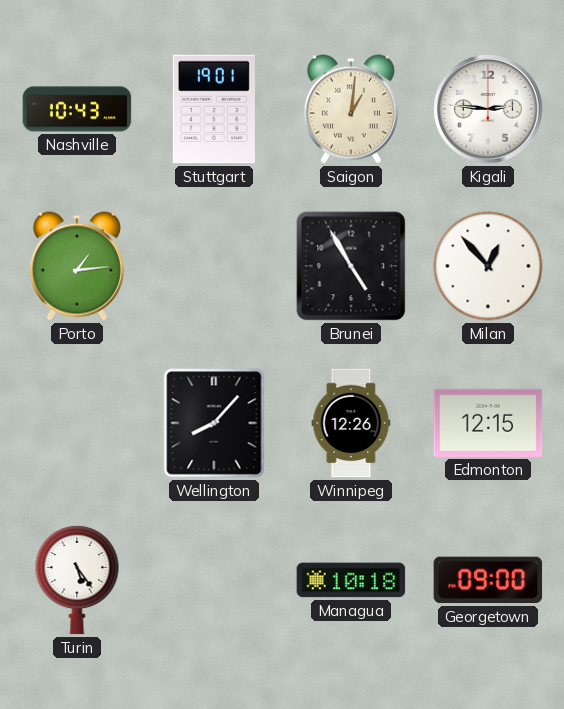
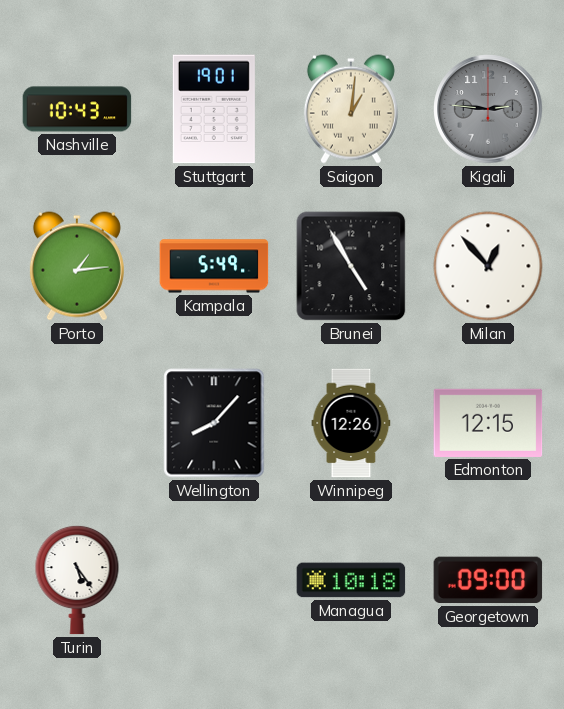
Kigali dial: white -> grey (488, 109)
Kampala: none -> 5:49 (214, 266)
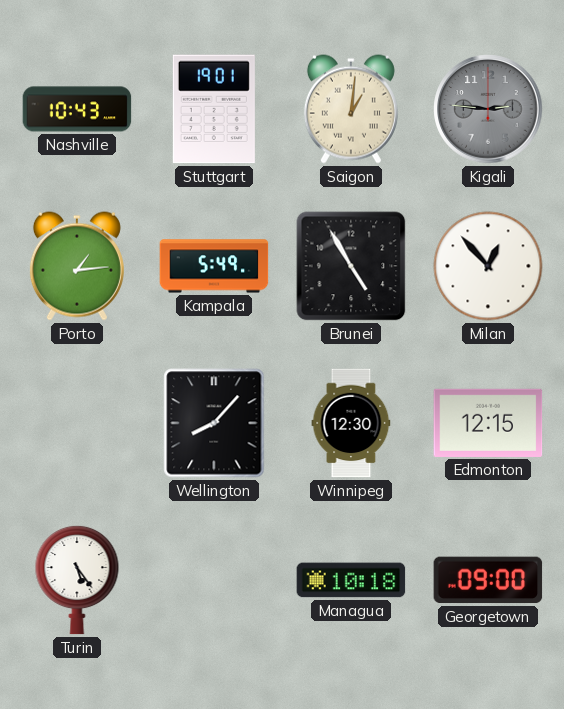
Winnipeg: 12:26 -> 12:30 (351, 423)
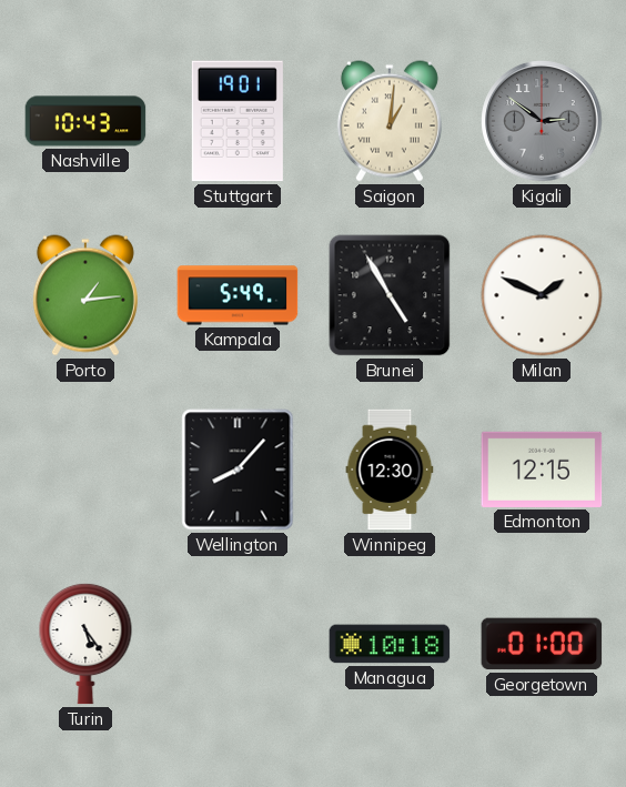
Kigali: 2:46 -> 2:51 (542, 121)
Milan: 12:53 -> 1:49 (542, 295)
Georgetown: 09:00 -> 01:00 (542, 644)
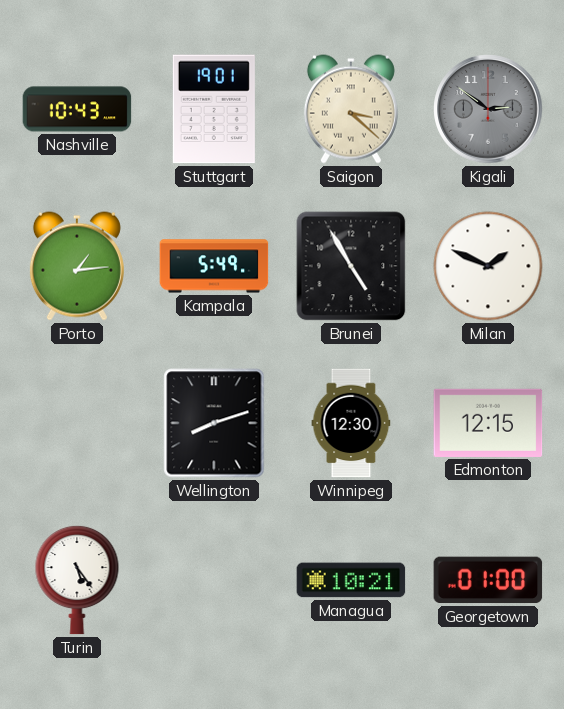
Saigon: 1:01 -> 3:22 (351, 109)
Wellington: 8:07 -> 8:12 (214, 423)
Managua: 10:18 -> 10:21 (351, 580)
